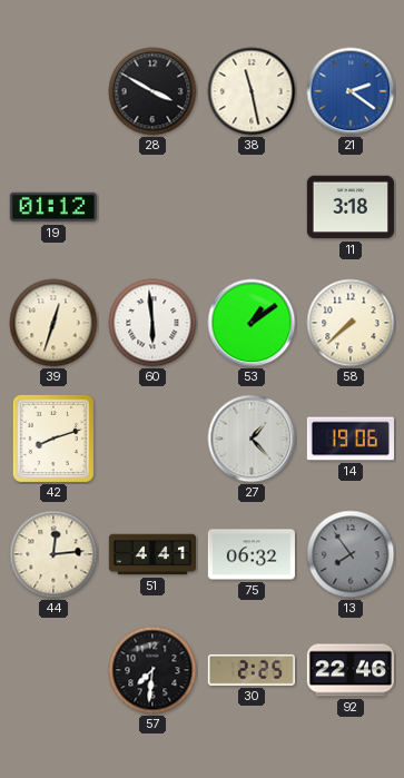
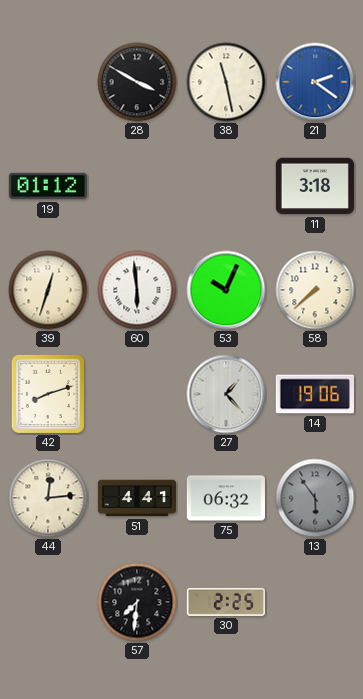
53: 1:09 -> 10:04 (226, 290)
13: 7:54 -> 5:54 (315, 498)
92: 22:46 -> none (351, 670)
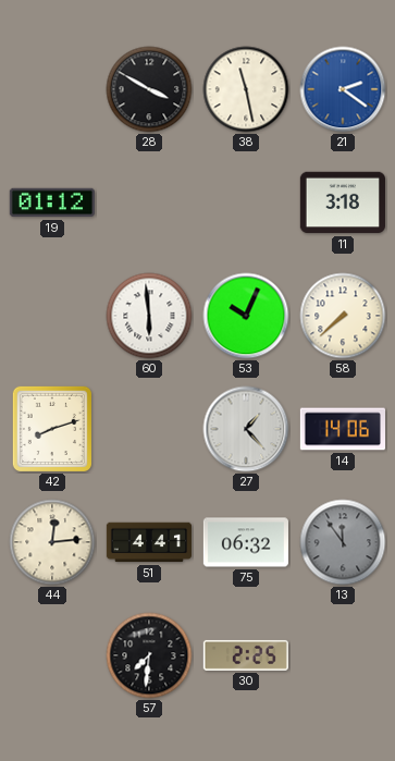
39: 12:33 -> none (48, 290)
14: 19:06 -> 14:06 (342, 429)
13: 5:54 -> 11:54 (343, 542)
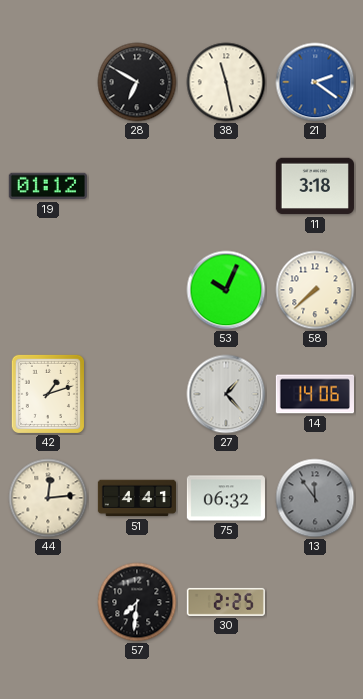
28: 3:50 -> 6:50 (137, 82)
60: 5:59 -> none (149, 316)
42: 8:12 -> 1:12 (48, 394)
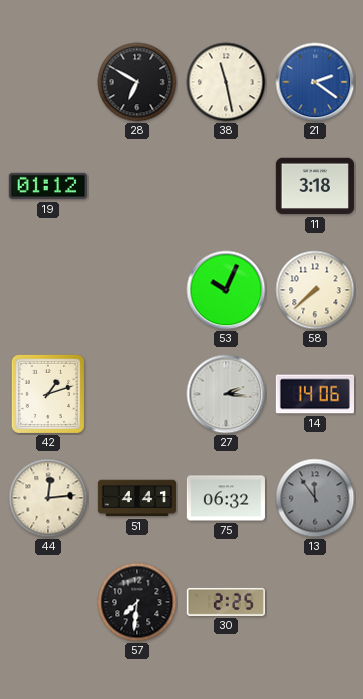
27: 1:23 -> 2:16 (226, 394)
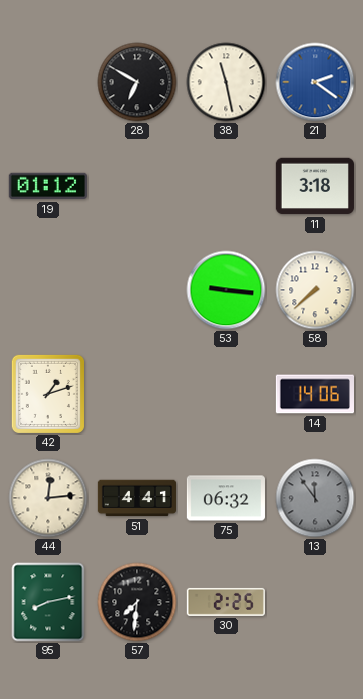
53: 10:04 -> 9:16 (226, 290)
27: 2:16 -> none (226, 394)
95: none -> 8:13 (48, 602)
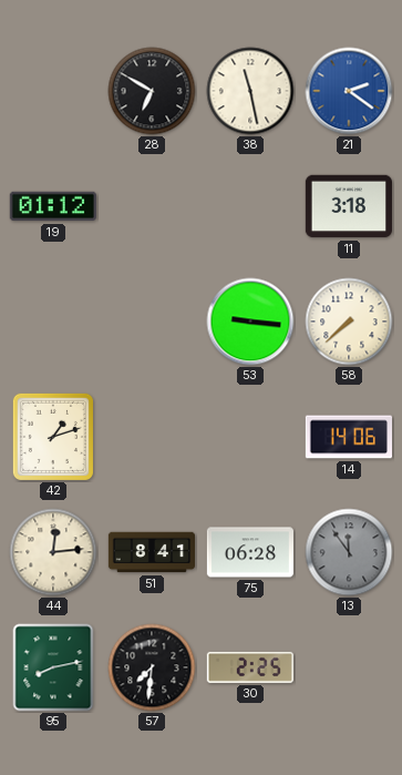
51: 4:41 -> 8:41 (151, 552)
75: 06:32 -> 06:28 (250, 552)
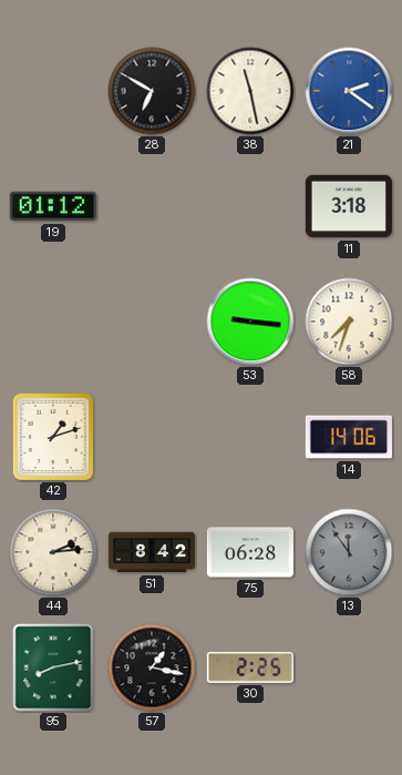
58: 7:38 -> 7:33 (349, 322)
44: 12:14 -> 2:14 (53, 552)
51: 8:41 -> 8:42 (151, 552)
57: 7:31 -> 1:17 (152, 667)
